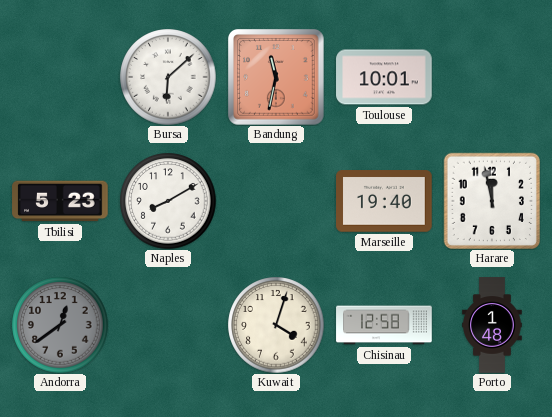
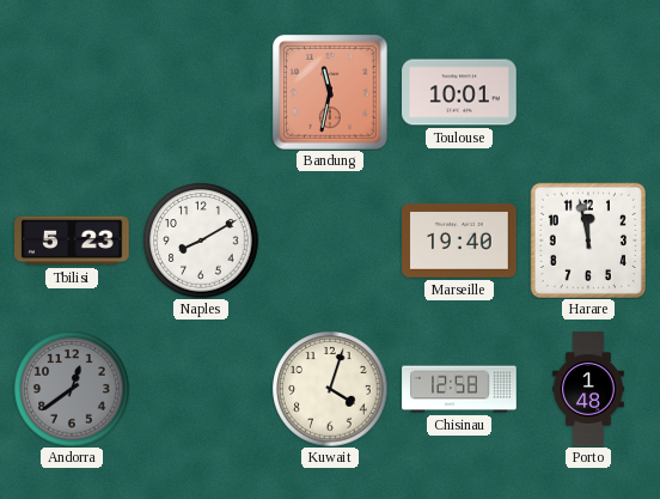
Bursa: 6:08 -> none (168, 77)
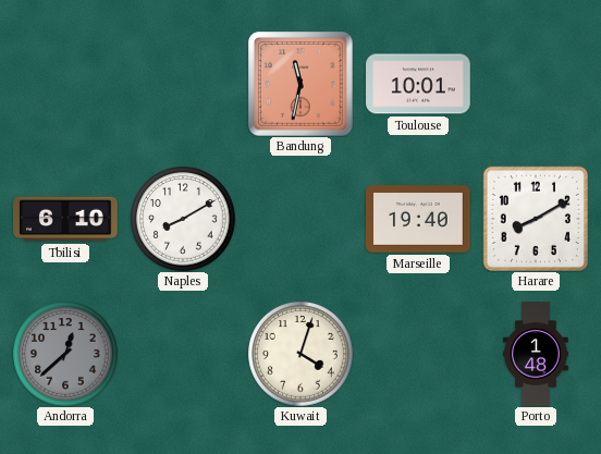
Tbilisi: 5:23 -> 6:10 (65, 219)
Harare: 11:58 -> 8:10 (535, 218)
Andorra: 12:39 -> 12:38 (65, 354)
Chisinau: 12:58 -> none (459, 389)
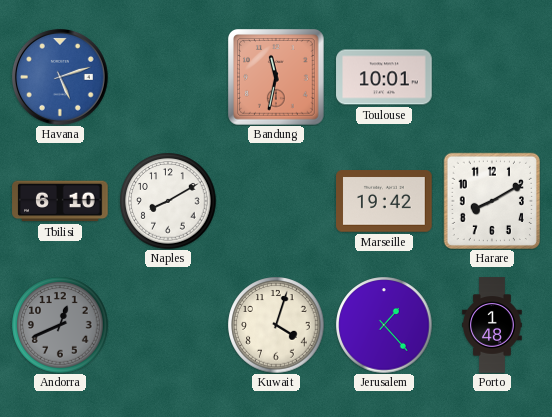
Havana: none -> 5:12 (60, 77)
Marseille: 19:40 -> 19:42 (384, 201)
Andorra: 12:38 -> 12:41 (60, 325)
Jerusalem: none -> 1:23 (384, 325)
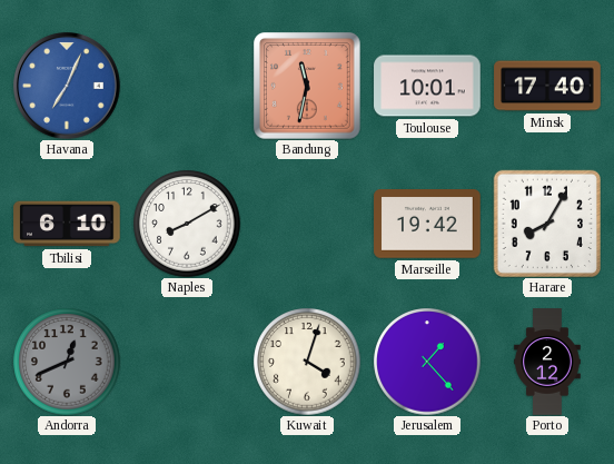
Havana: 5:12 -> 7:04 (67, 86)
Minsk: none -> 17:40 (547, 86)
Harare: 8:10 -> 8:05 (546, 223)
Porto: 1:48 -> 2:12 (547, 362)
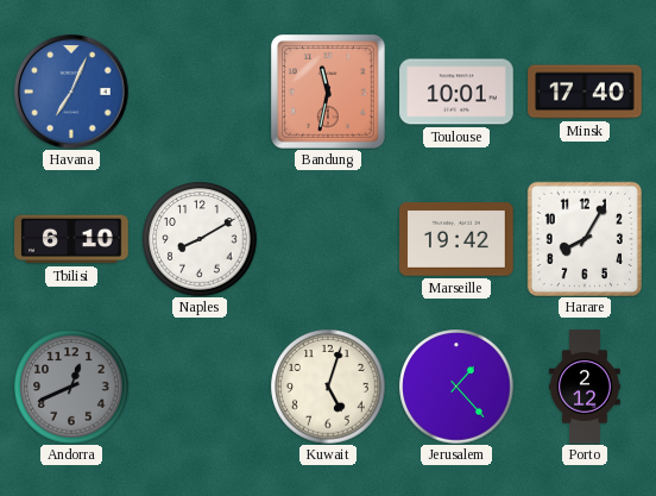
Kuwait: 4:03 -> 5:03 (328, 387)
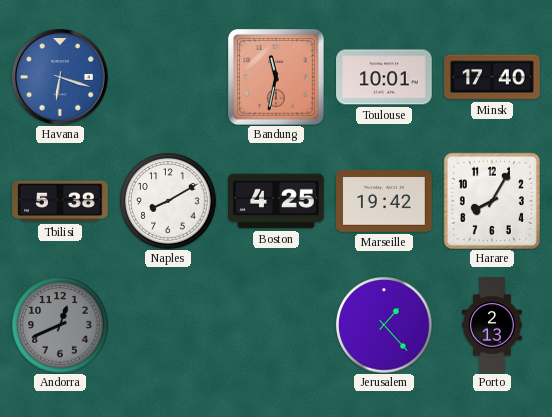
Havana: 7:04 -> 6:18 (60, 77)
Tbilisi: 6:10 -> 5:38 (60, 201)
Boston: none -> 4:25 (276, 201)
Kuwait: 5:03 -> none (328, 387)
Porto: 2:12 -> 2:13 (492, 325)
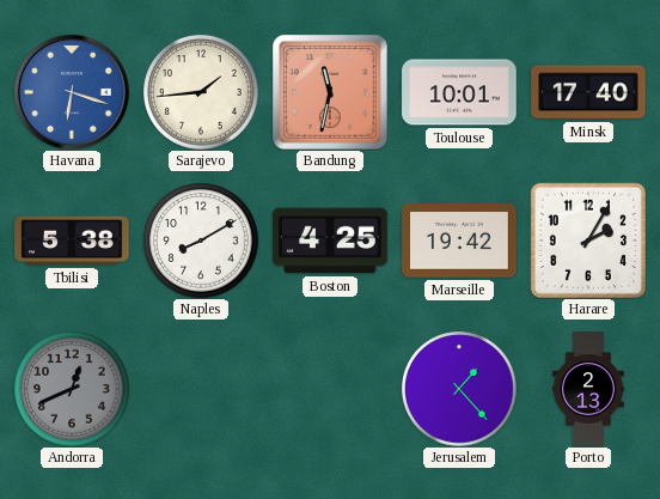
Sarajevo: none -> 1:44 (201, 92)
Harare: 8:05 -> 2:05 (587, 239)
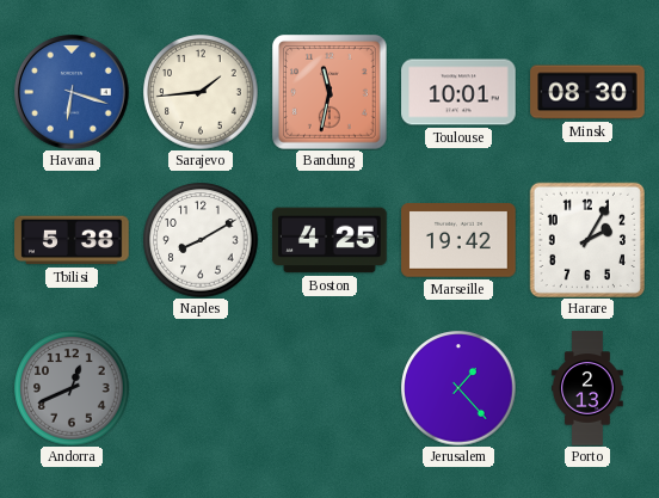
Minsk: 17:40 -> 08:30 (587, 92)
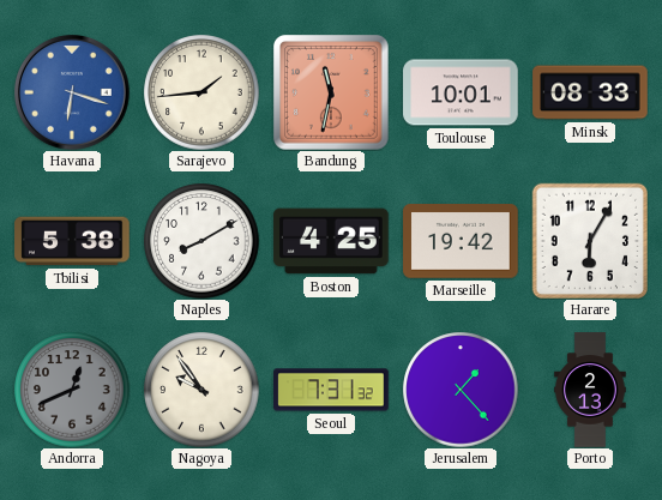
Minsk: 08:30 -> 08:33 (590, 92)
Harare: 2:05 -> 6:05 (589, 240)
Nagoya: none -> 9:54 (201, 390)
Seoul: none -> 7:31 (331, 390)
